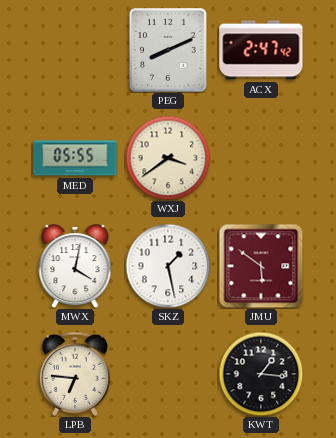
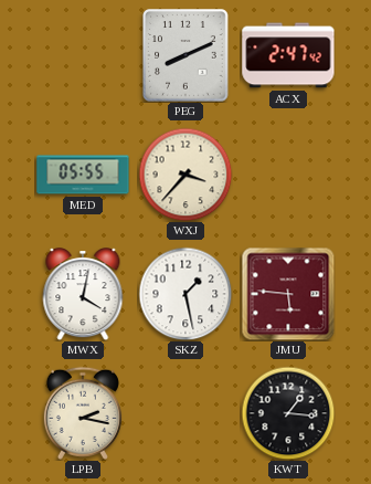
WXJ: 3:39 -> 3:37 (185, 175)
JMU: 5:51 -> 5:46 (288, 294)
LPB: 6:46 -> 2:17 (83, 413)
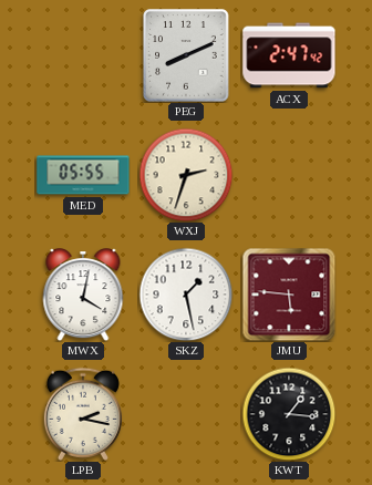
WXJ: 3:37 -> 2:33 (186, 175)
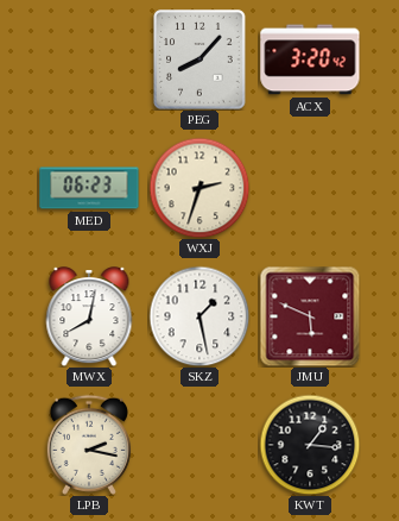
PEG: 8:11 -> 8:07 (199, 59)
ACX: 2:47 -> 3:20 (310, 59)
MED: 05:55 -> 06:23 (89, 188)
MWX: 4:02 -> 8:02 (89, 316)
JMU: 5:46 -> 5:49 (310, 316)
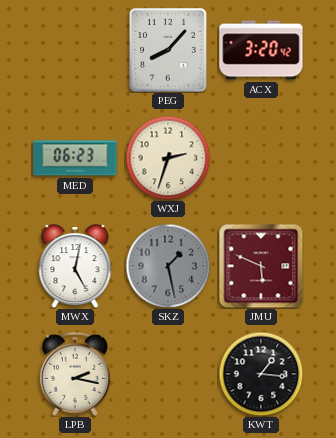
MWX: 8:02 -> 5:02 (75, 266)
SKZ dial: white -> grey (168, 266)
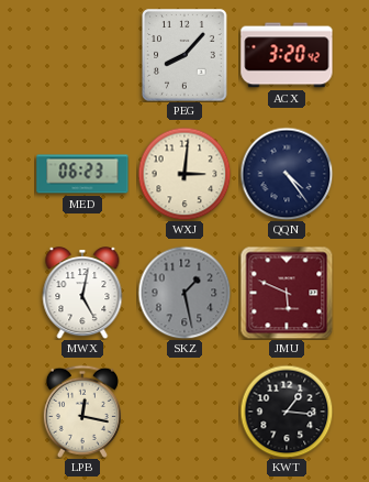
WXJ: 2:33 -> 3:01 (185, 174)
QQN: none -> 4:24 (287, 174)
LPB: 2:17 -> 12:17 (82, 412)
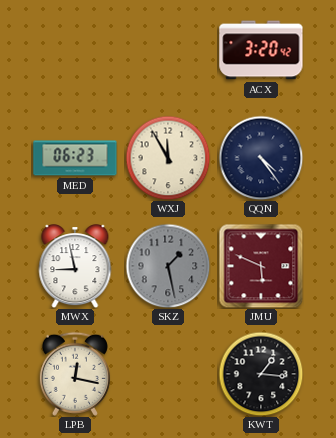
PEG: 8:07 -> none (185, 55)
WXJ: 3:01 -> 11:55 (168, 158)
MWX: 5:02 -> 8:58 (75, 266)
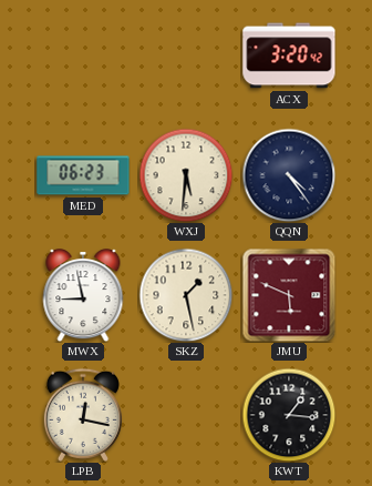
WXJ: 11:55 -> 5:31 (186, 175)
SKZ dial: grey -> cream (186, 295)
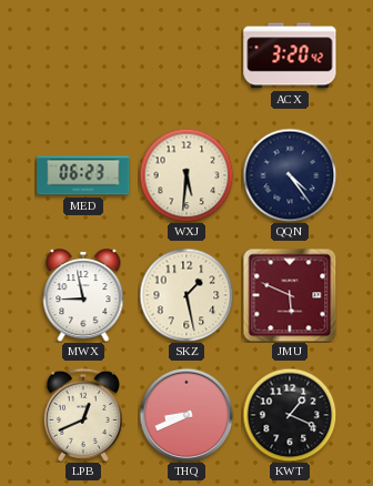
LPB: 12:17 -> 12:41 (83, 415)
THQ: none -> 8:41 (186, 415)
KWT: 1:16 -> 1:19 (290, 415)
